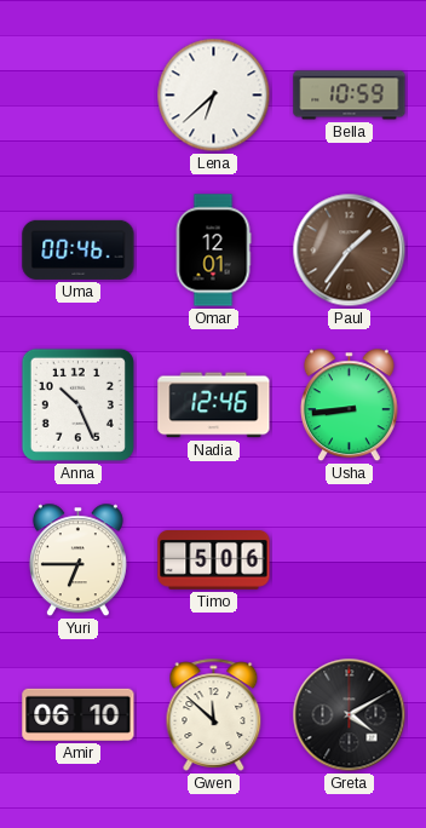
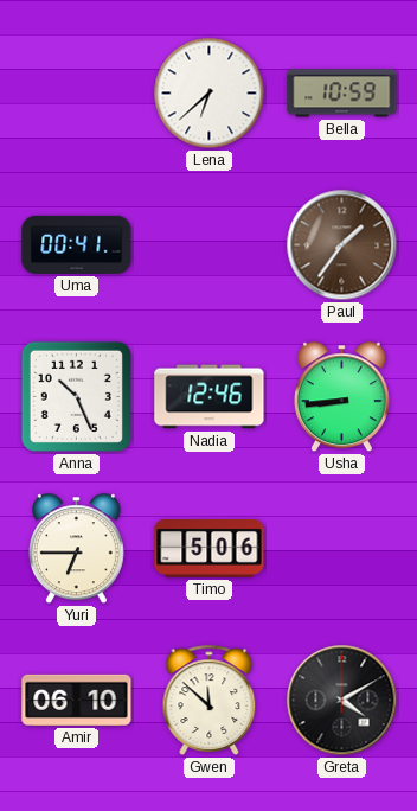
Uma: 00:46 -> 00:41 (77, 244)
Omar: 12:01 -> none (213, 251)
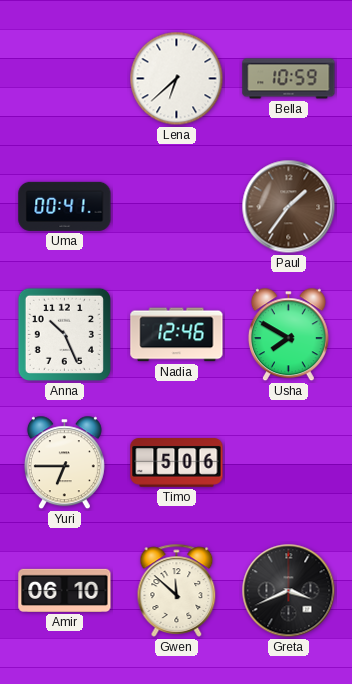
Usha: 8:44 -> 7:50 (288, 335)
Greta: 4:10 -> 3:41 (289, 591)
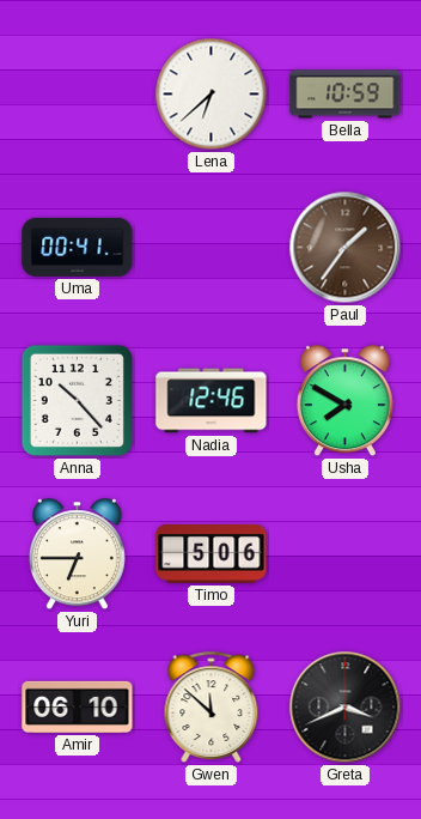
Anna: 10:26 -> 10:23 (77, 400)
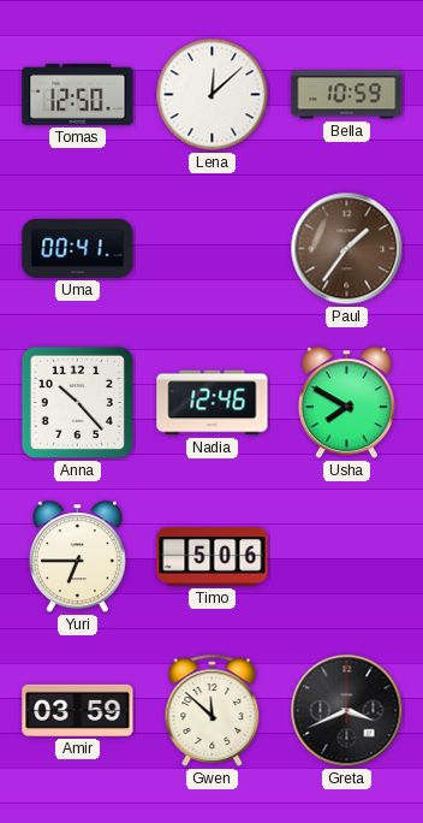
Tomas: none -> 12:50 (78, 94)
Lena: 6:38 -> 12:08 (213, 95)
Amir: 06:10 -> 03:59 (78, 710)
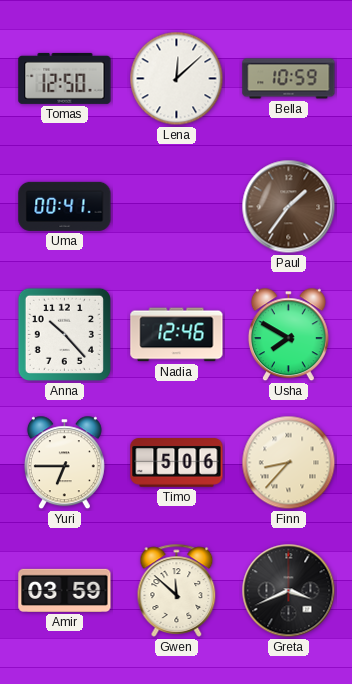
Finn: none -> 8:37 (289, 463)
